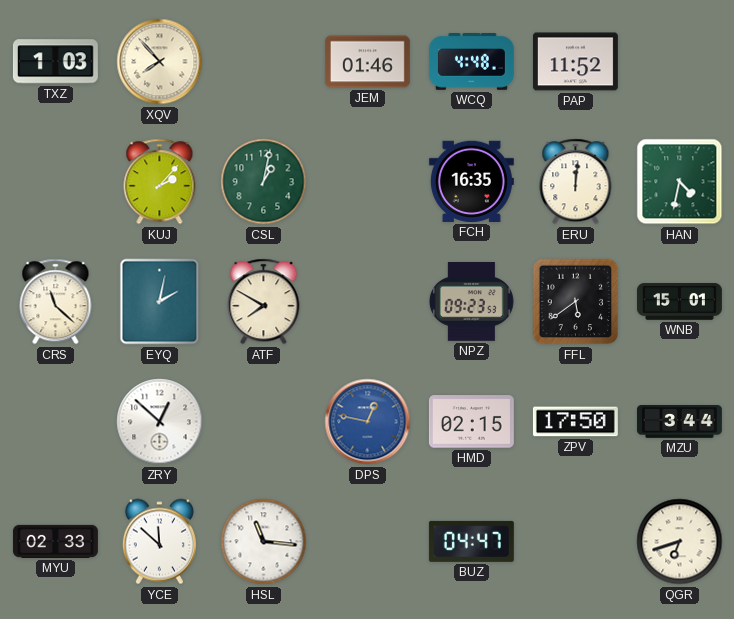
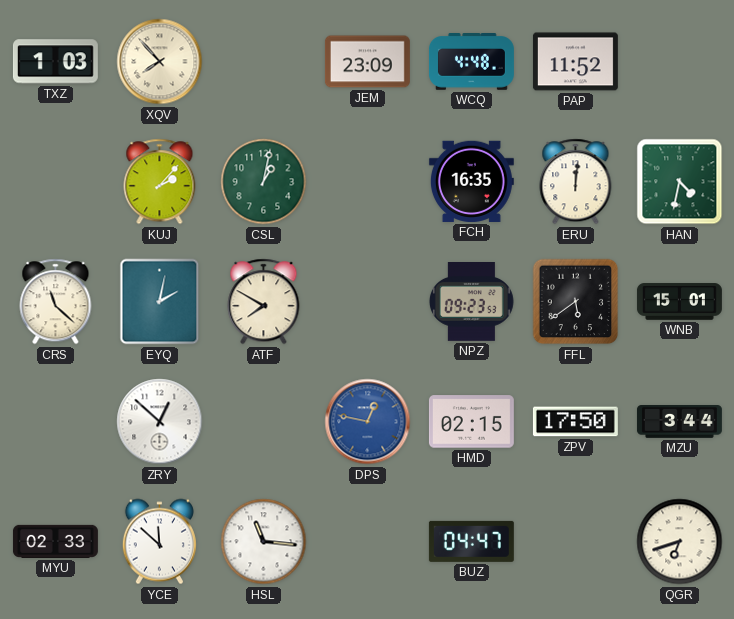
JEM: 01:46 -> 23:09 (367, 62)
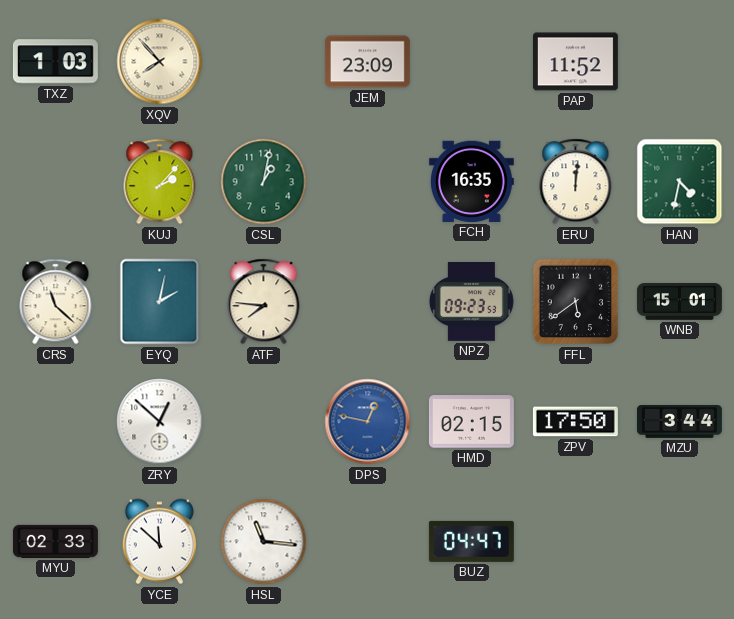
WCQ: 4:48 -> none (471, 62)
ATF: 7:50 -> 7:46 (264, 302)
QGR: 6:42 -> none (680, 542)
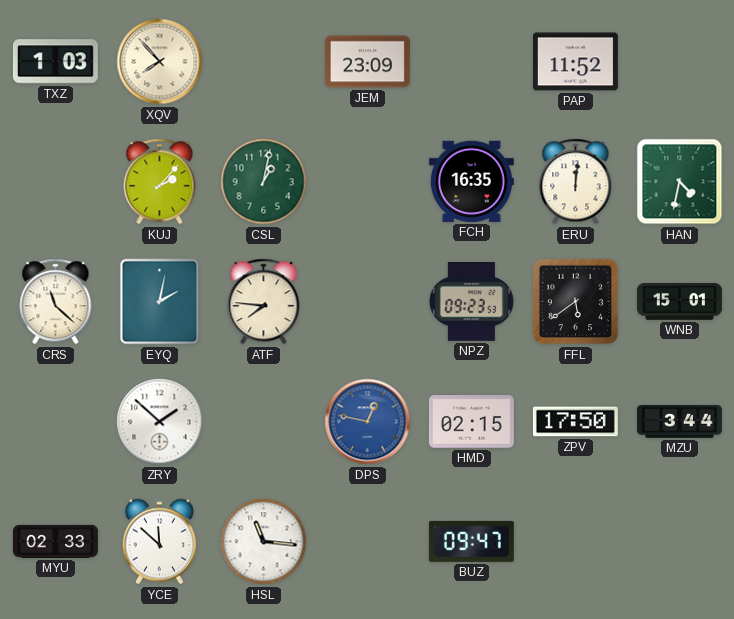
ZRY: 12:52 -> 1:52 (160, 422)
BUZ: 04:47 -> 09:47 (471, 541)
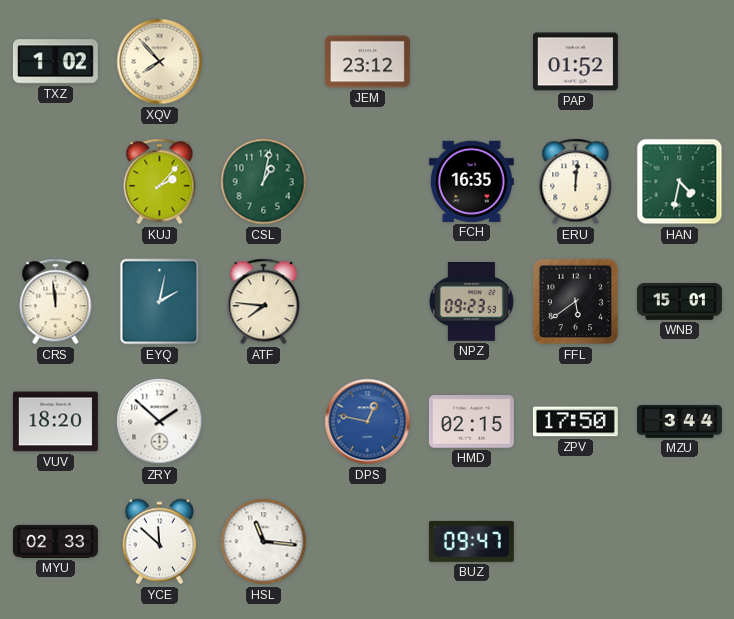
TXZ: 1:03 -> 1:02 (55, 62)
JEM: 23:09 -> 23:12 (367, 62)
PAP: 11:52 -> 01:52 (575, 62)
CRS: 11:22 -> 11:59 (56, 302)
VUV: none -> 18:20 (55, 422)
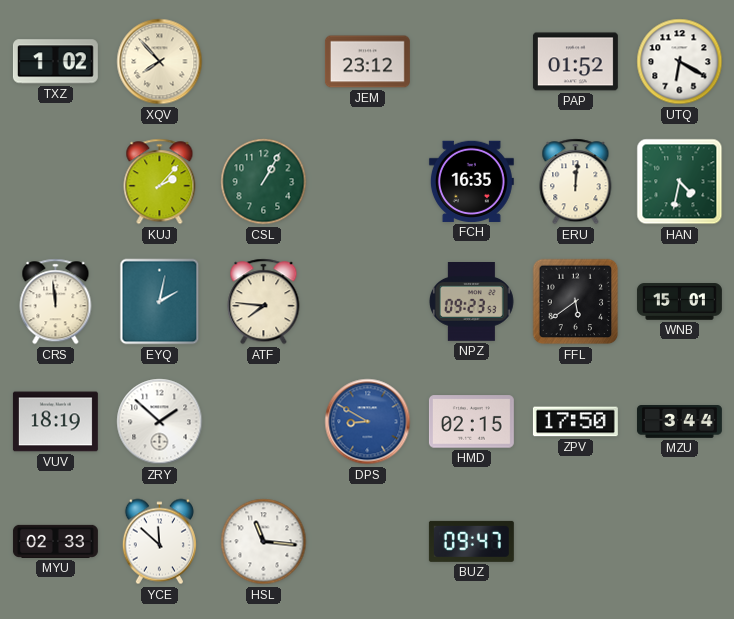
UTQ: none -> 6:20 (680, 62)
CSL: 1:02 -> 1:05 (264, 182)
VUV: 18:20 -> 18:19 (55, 422)
DPS: 12:47 -> 8:50 (368, 422)
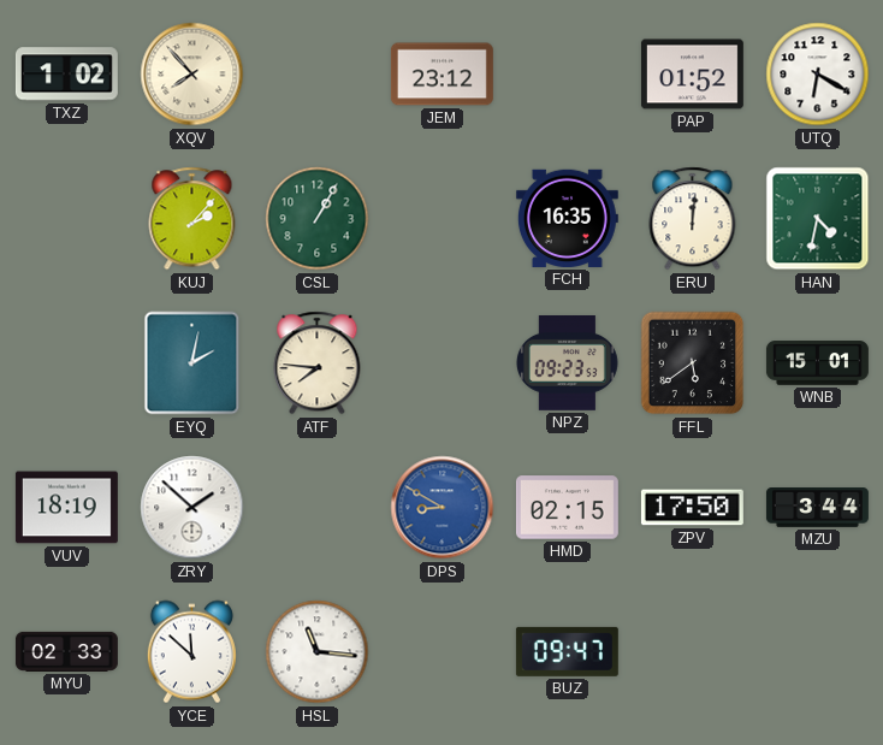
CRS: 11:59 -> none (56, 302)
